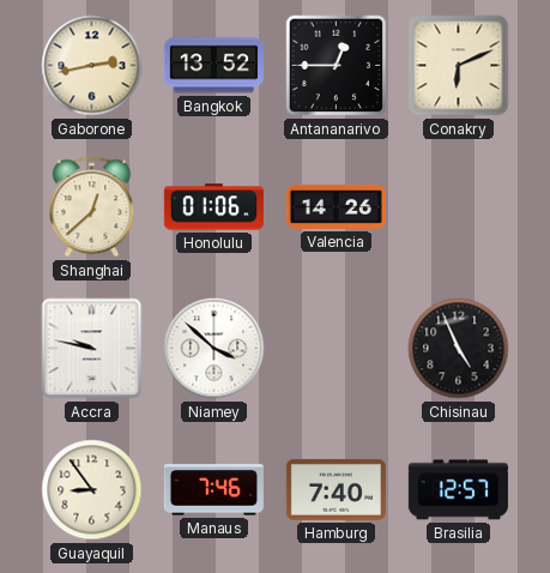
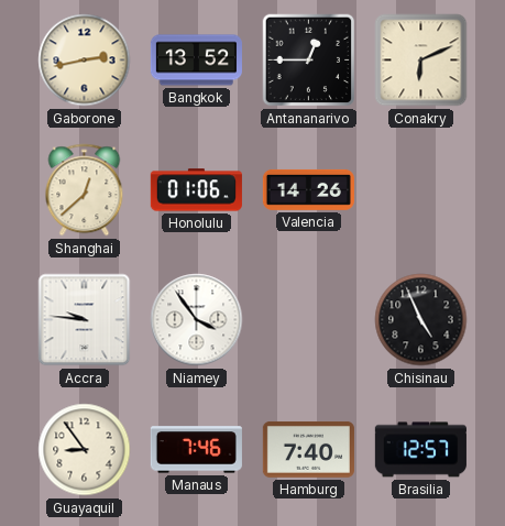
Accra: 9:47 -> 9:46 (85, 320)
Niamey: 3:52 -> 3:54 (197, 320)
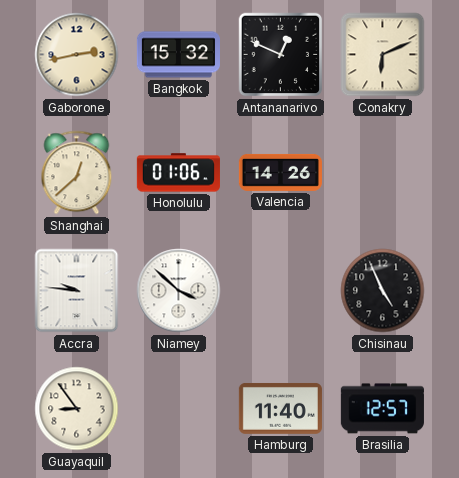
Bangkok: 13:52 -> 15:32 (178, 55)
Antananarivo: 12:45 -> 12:49 (281, 55)
Niamey: 3:54 -> 3:52 (179, 291)
Manaus: 7:46 -> none (196, 450)
Hamburg: 7:40 -> 11:40 (280, 409)
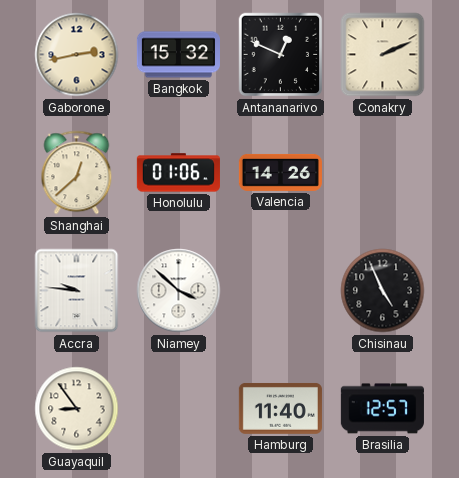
Conakry: 6:11 -> 2:11 (383, 55)
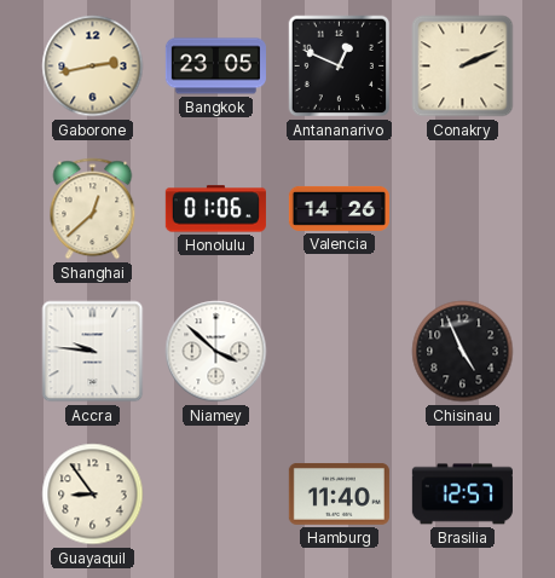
Bangkok: 15:32 -> 23:05 (215, 67)
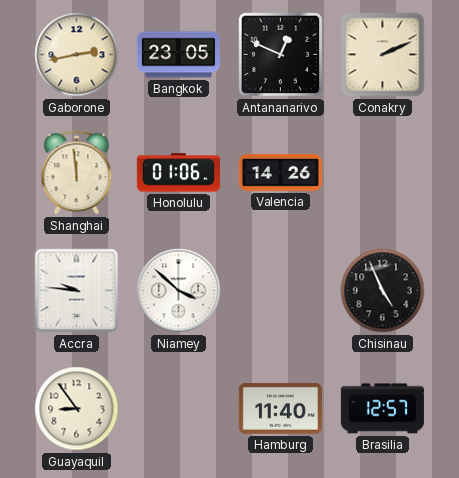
Shanghai: 12:38 -> 11:59 (77, 173)
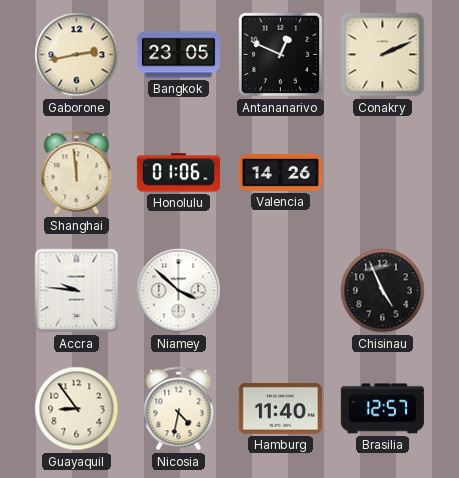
Nicosia: none -> 4:32 (179, 409)
